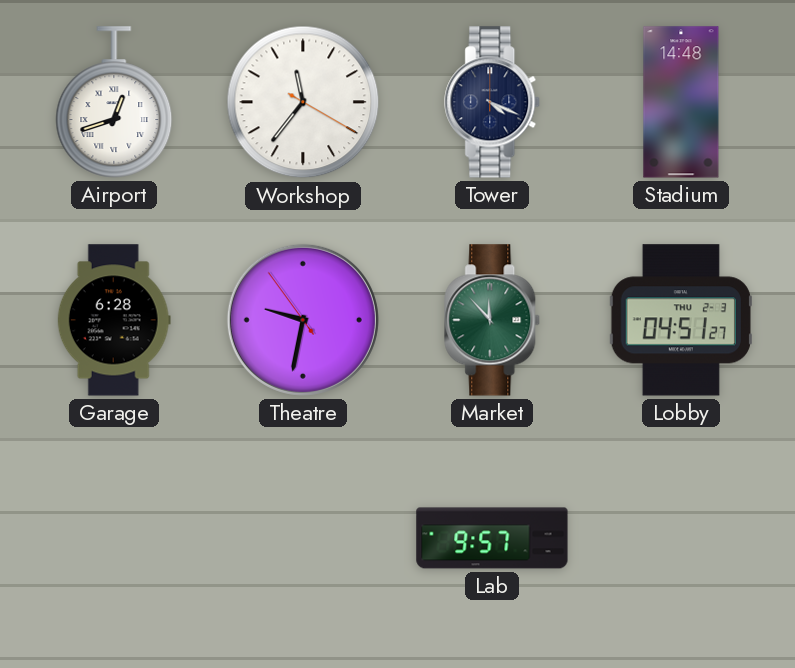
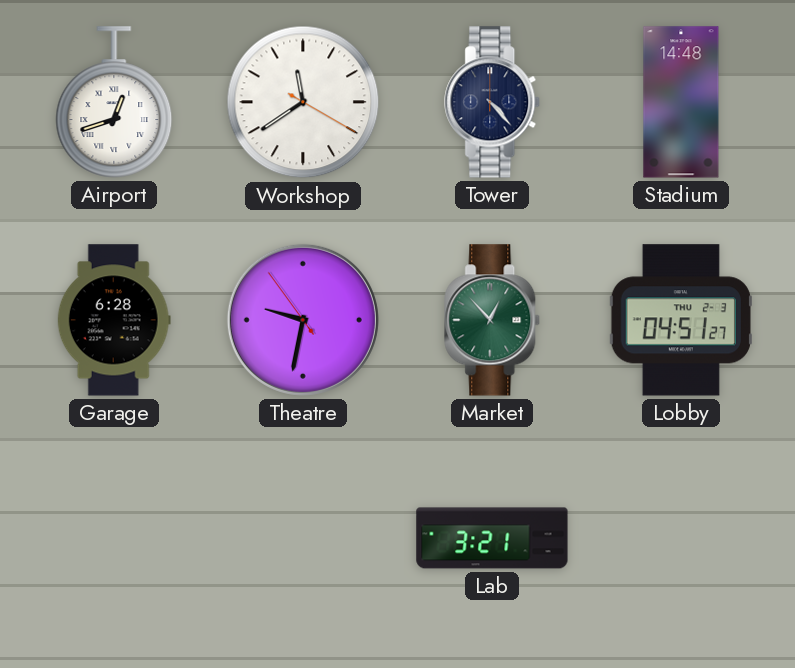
Workshop: 11:36 -> 11:39 (303, 102)
Tower: 4:19 -> 4:23 (493, 102)
Market: 11:53 -> 12:53 (493, 320)
Lab: 9:57 -> 3:21 (492, 538)
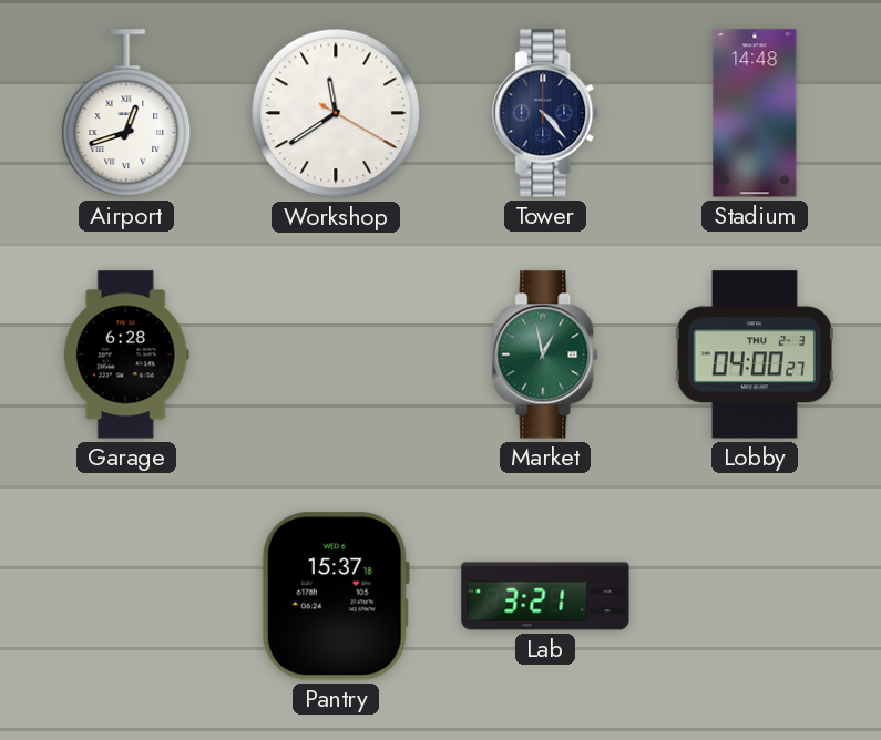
Theatre: 9:31 -> none (303, 320)
Market: 12:53 -> 12:58 (546, 354)
Lobby: 04:51 -> 04:00 (755, 354)
Pantry: none -> 15:37 (336, 596)
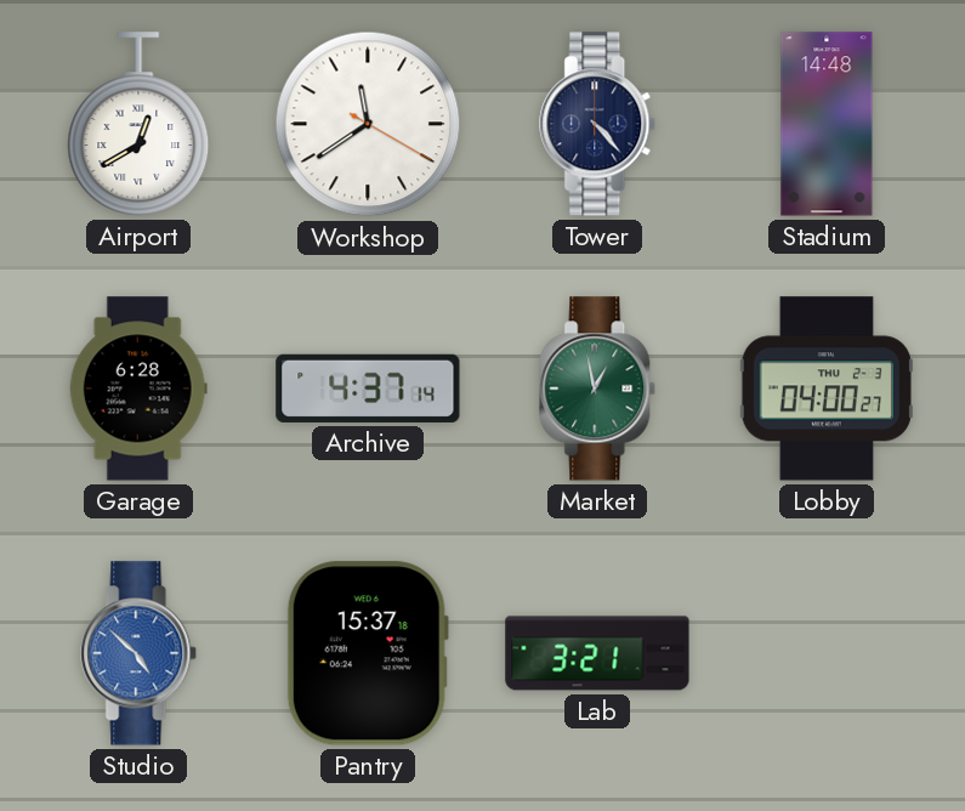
Airport: 12:42 -> 12:40 (138, 124)
Archive: none -> 4:37 (368, 389)
Studio: none -> 4:52 (140, 653)
